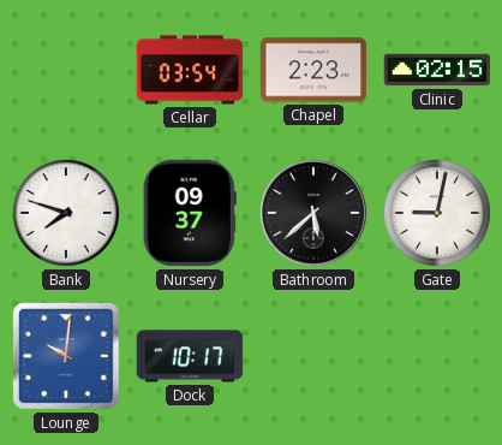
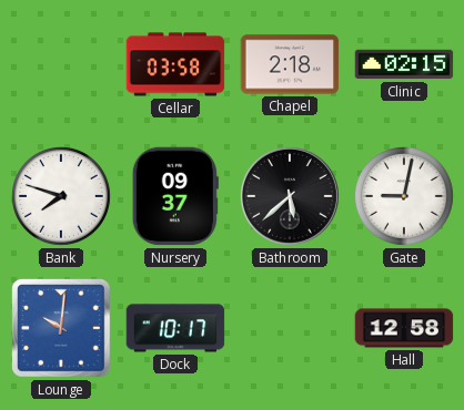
Cellar: 03:54 -> 03:58 (175, 64)
Chapel: 2:23 -> 2:18 (290, 64)
Hall: none -> 12:58 (404, 328)
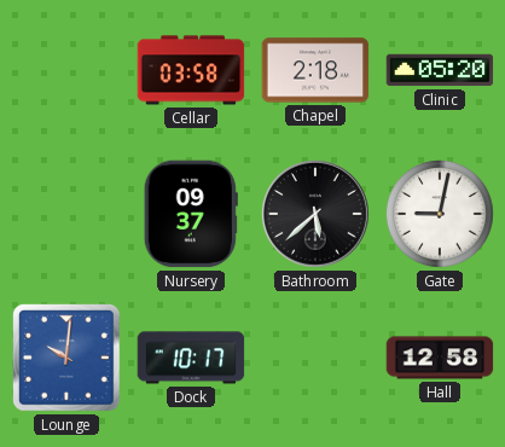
Clinic: 02:15 -> 05:20 (440, 70)
Bank: 7:48 -> none (62, 197)
